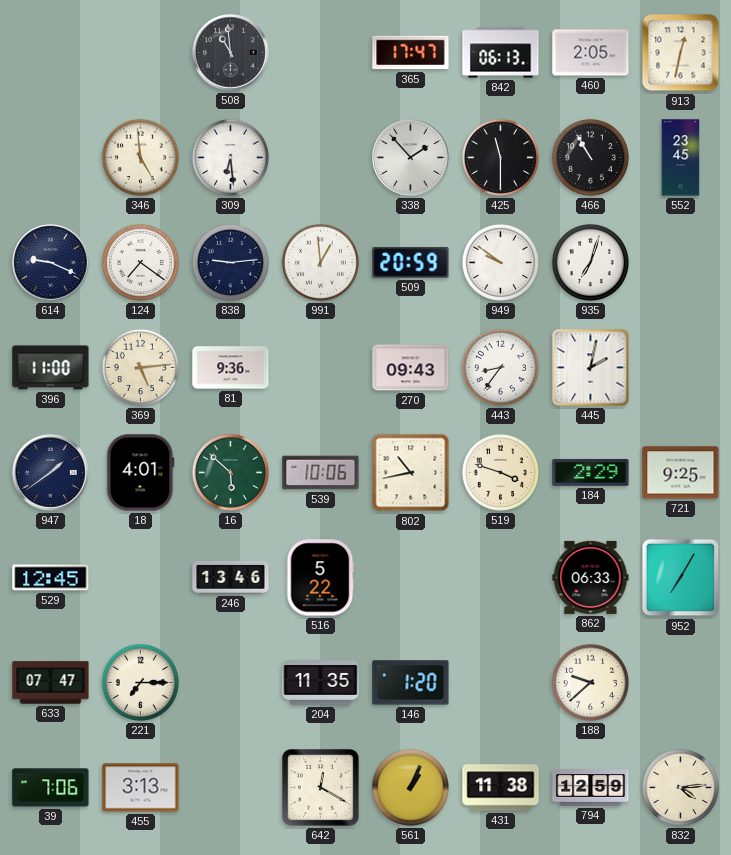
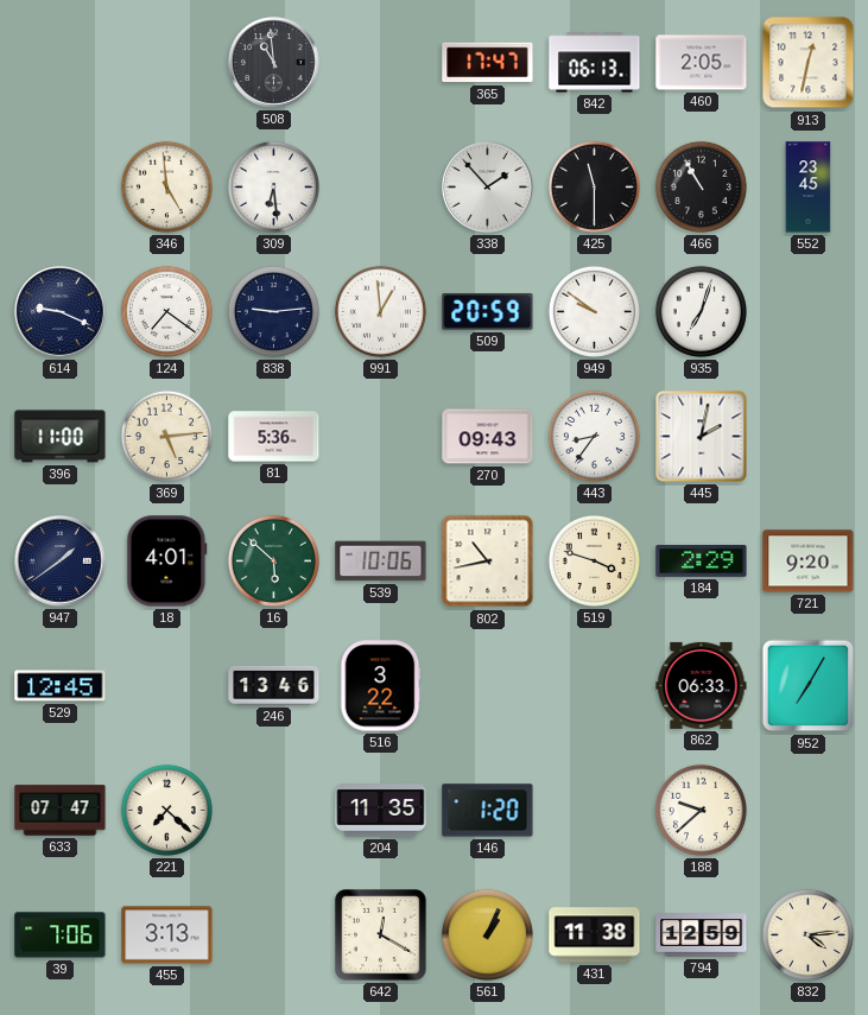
81: 9:36 -> 5:36 (274, 437)
721: 9:25 -> 9:20 (809, 562)
516: 5:22 -> 3:22 (380, 686)
221: 7:15 -> 7:22 (166, 810)
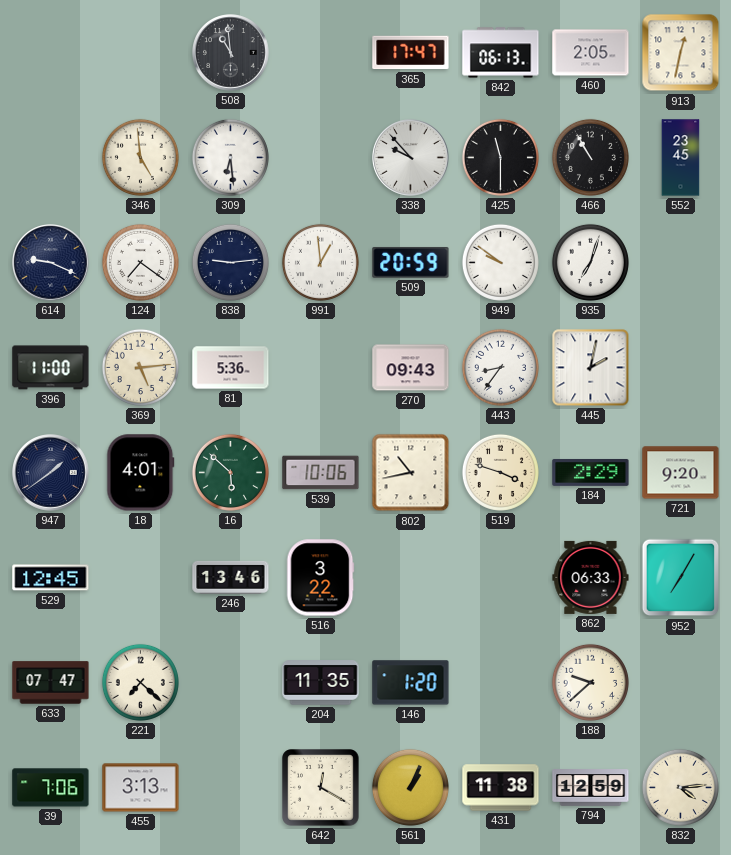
338: 1:53 -> 9:53 (411, 158)
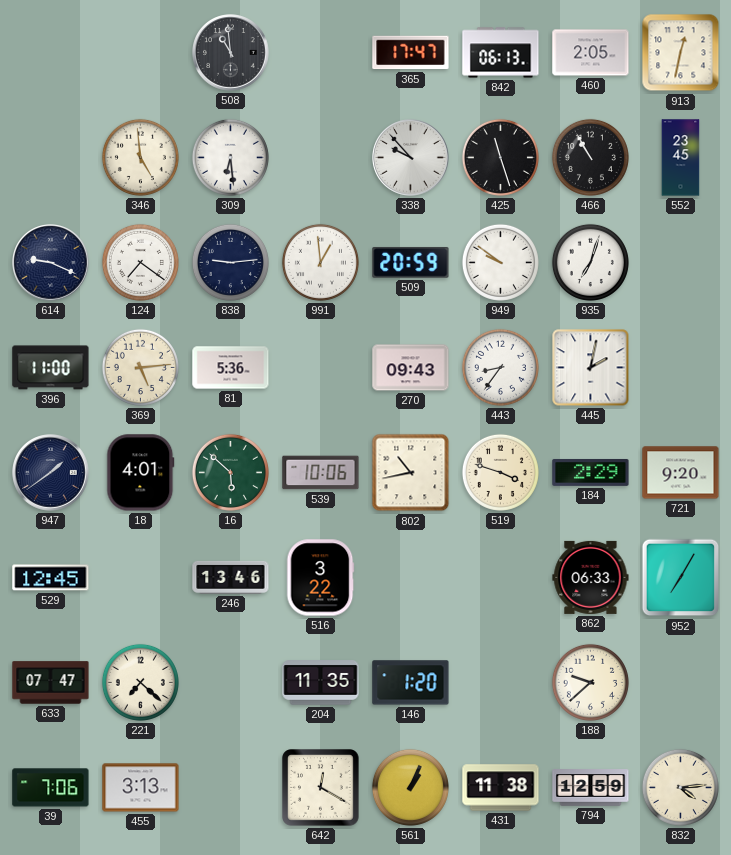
425: 11:30 -> 11:27 (500, 157)
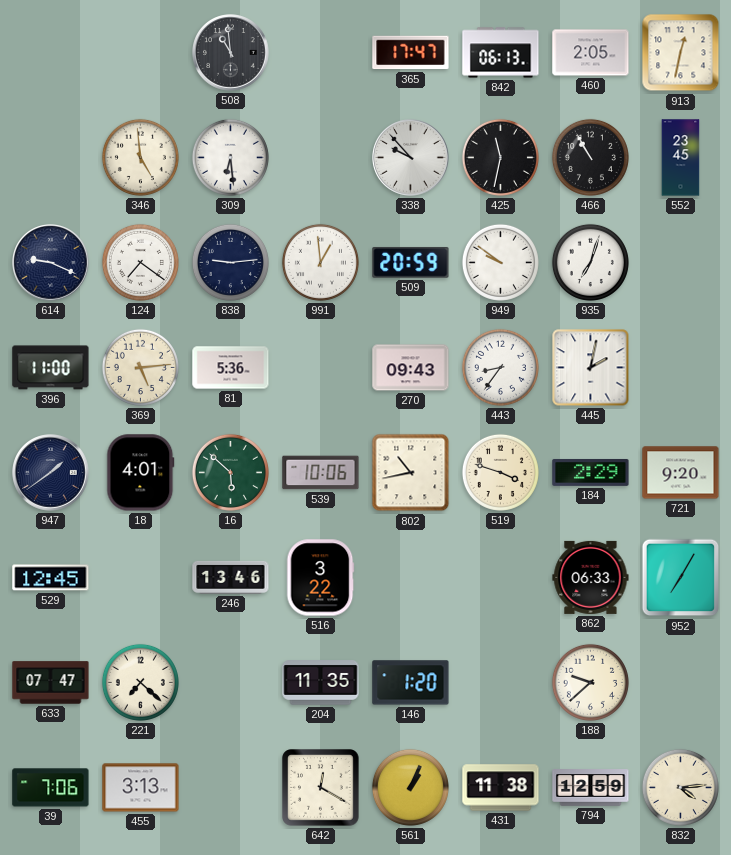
425: 11:27 -> 11:32 (500, 157)
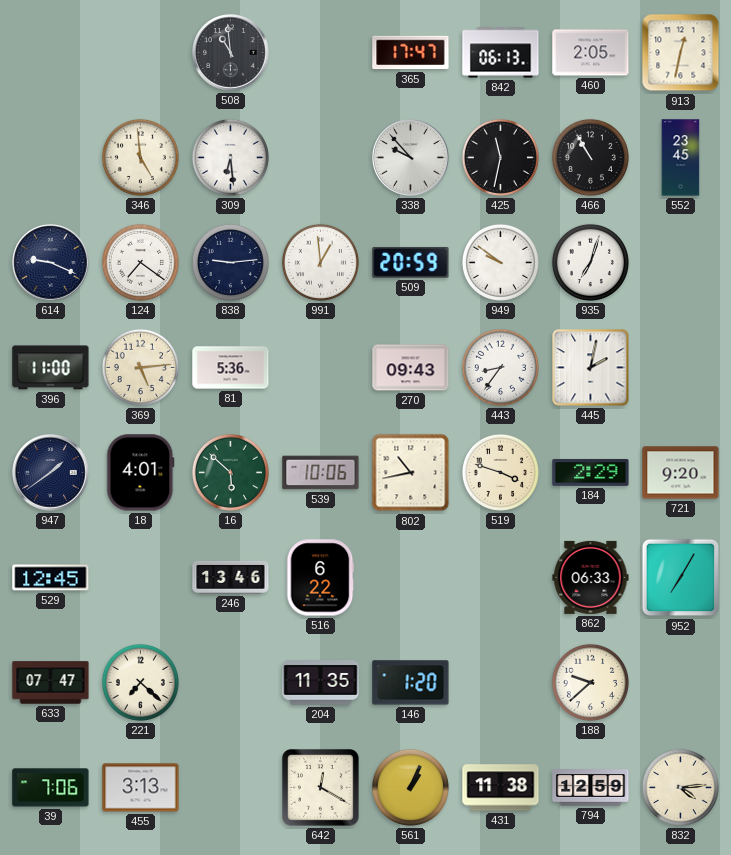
516: 3:22 -> 6:22 (320, 578)
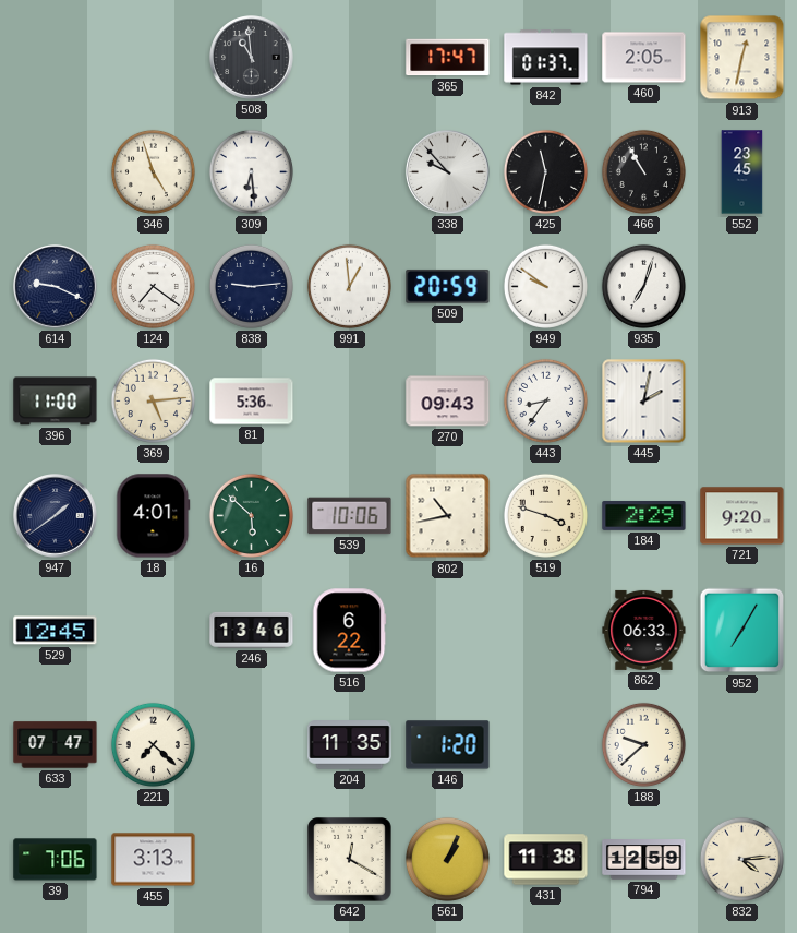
842: 06:13 -> 01:37 (546, 58)
346: 4:59 -> 4:57 (153, 171)
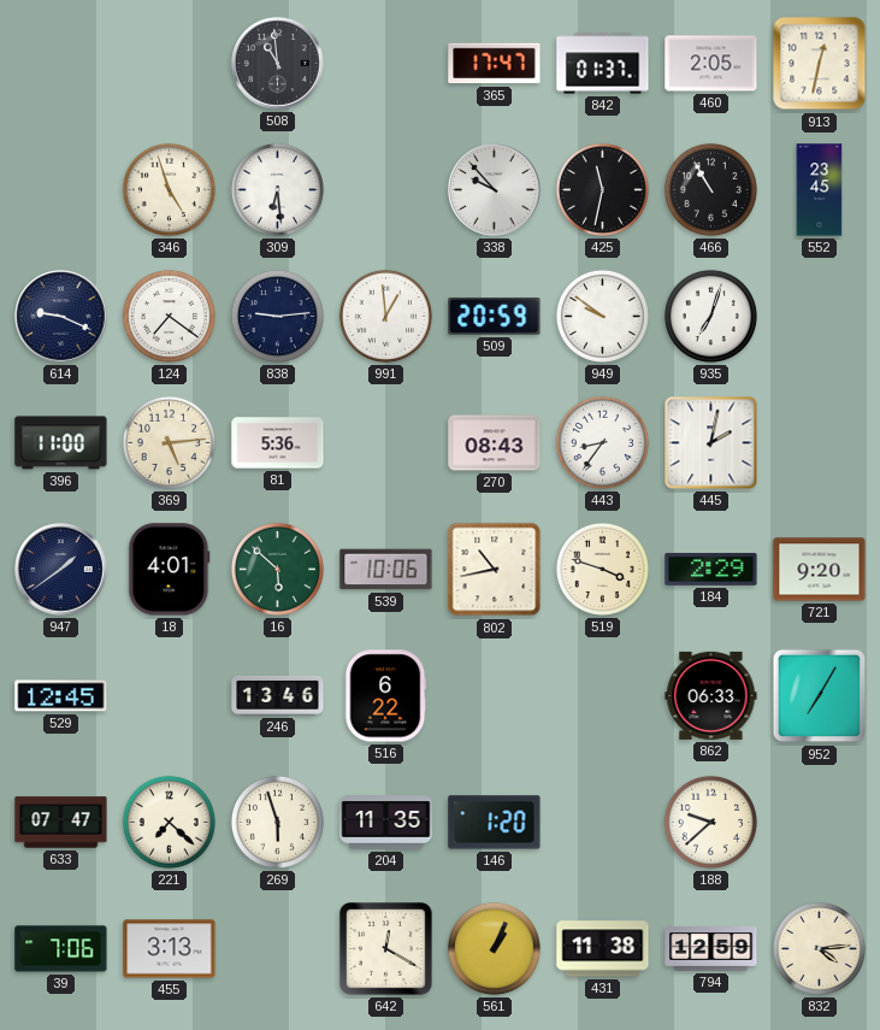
270: 09:43 -> 08:43 (495, 443)
269: none -> 5:57 (277, 822)
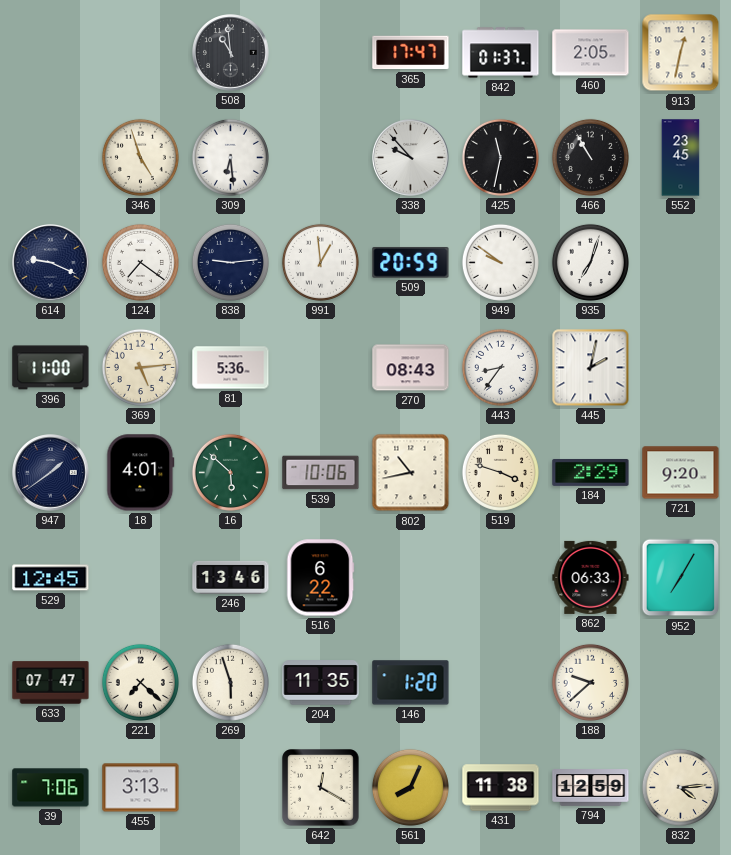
561: 1:04 -> 8:04 (410, 787)
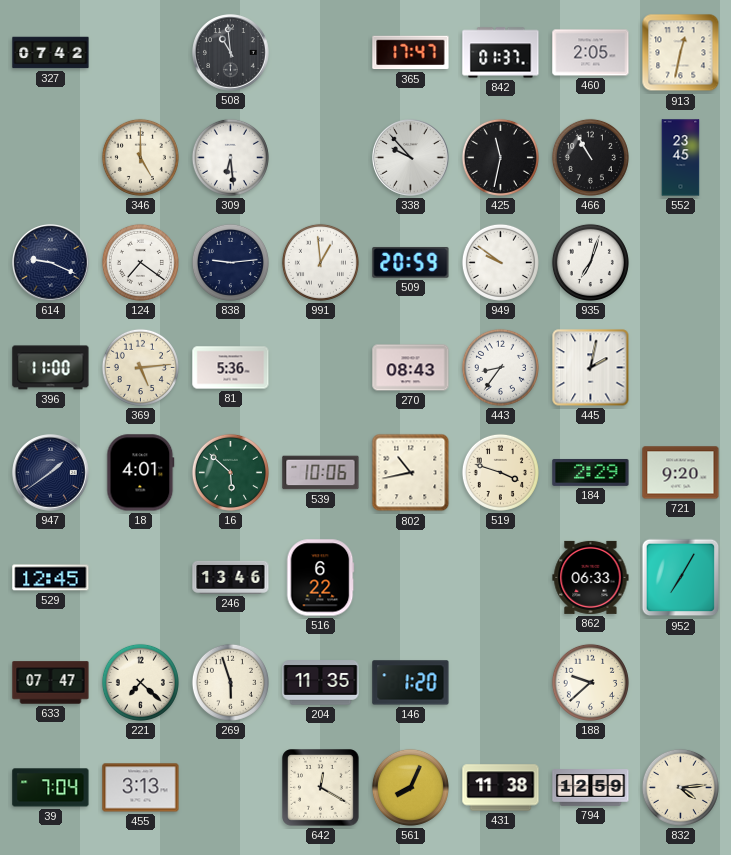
327: none -> 07:42 (51, 53)
346: 4:57 -> 5:00 (140, 157)
39: 7:06 -> 7:04 (51, 788)
